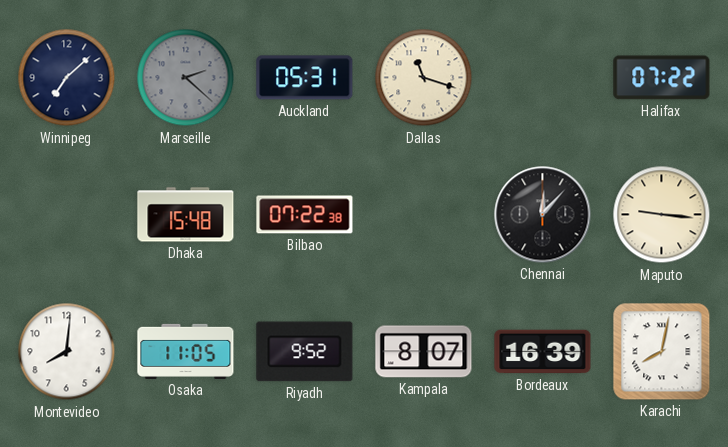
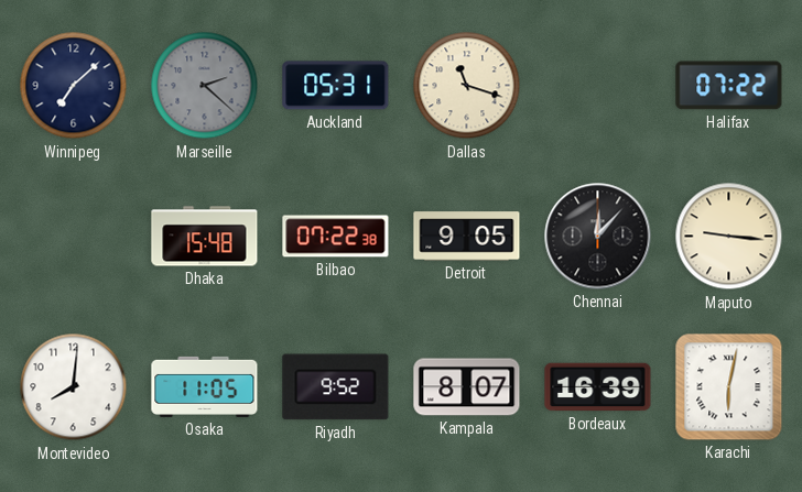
Detroit: none -> 9:05 (467, 237)
Karachi: 8:02 -> 6:02 (729, 387)
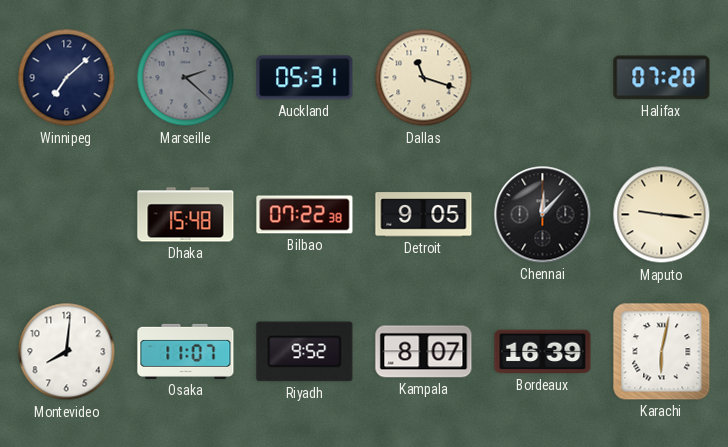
Halifax: 07:22 -> 07:20 (662, 78)
Osaka: 11:05 -> 11:07 (186, 351)
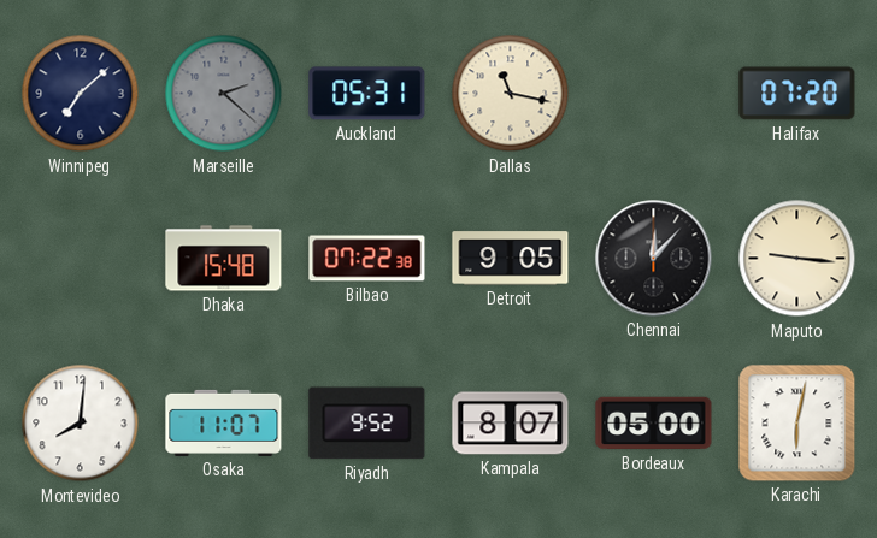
Dallas: 11:18 -> 11:17 (511, 94)
Bordeaux: 16:39 -> 05:00 (654, 424)
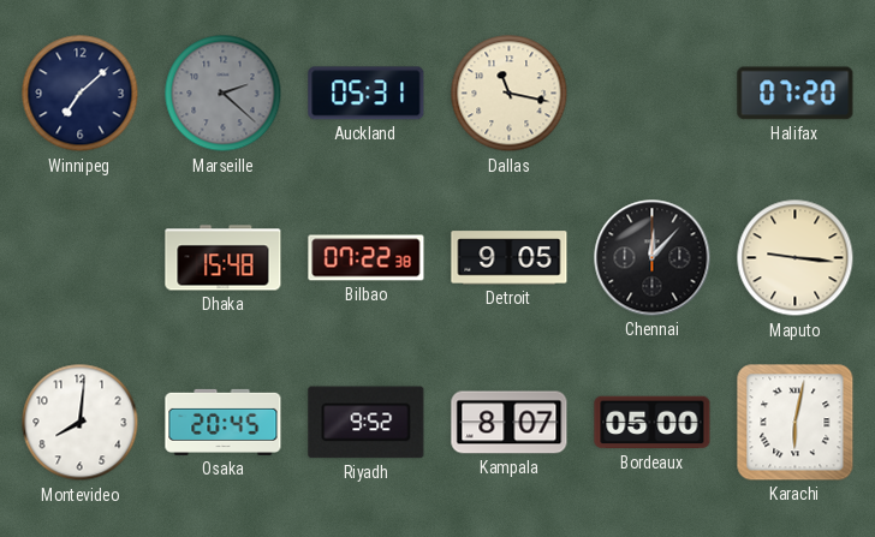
Osaka: 11:07 -> 20:45 (224, 422)
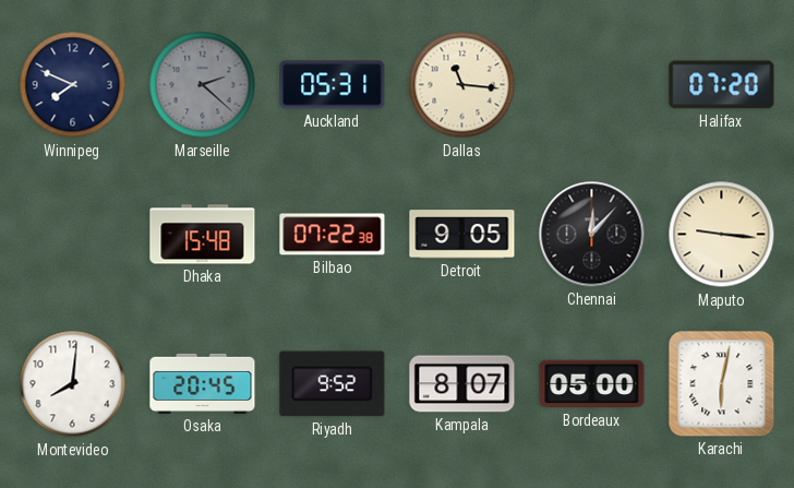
Winnipeg: 7:08 -> 7:49 (73, 85)
Dallas: 11:17 -> 11:16 (462, 85)
